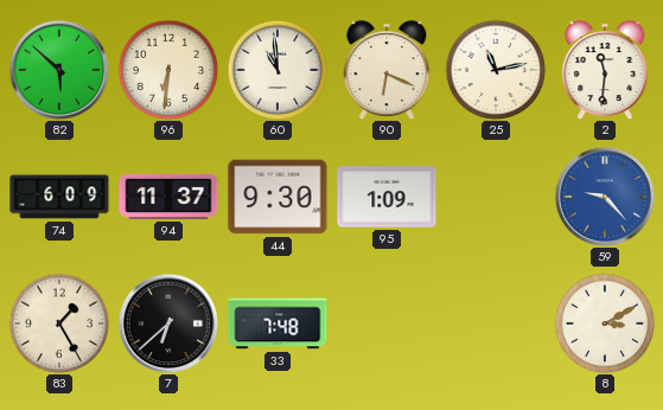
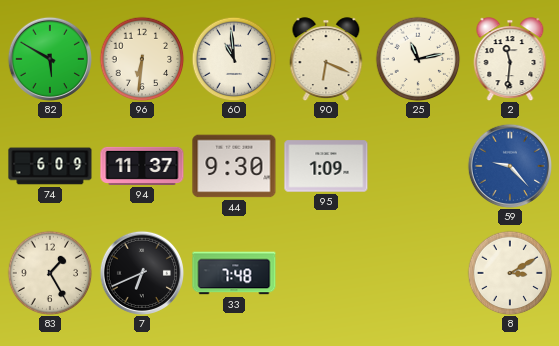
82: 5:52 -> 5:50 (49, 58)
7: 6:38 -> 6:41 (141, 272)
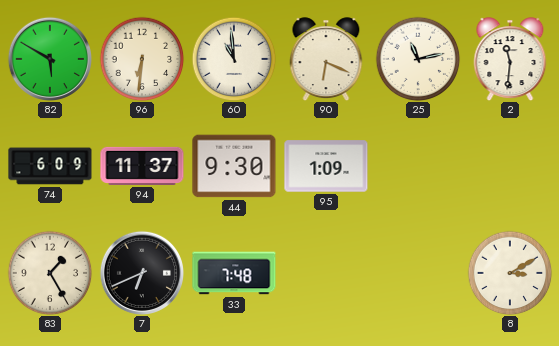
59: 9:23 -> none (509, 165)
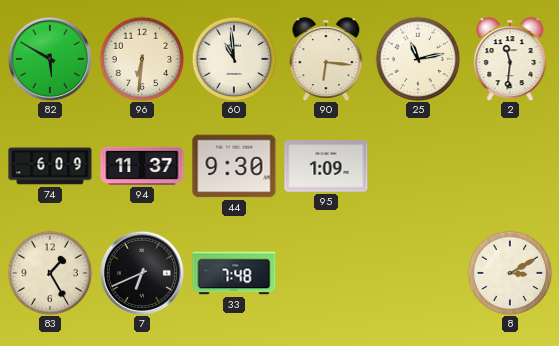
90: 6:19 -> 6:16 (326, 59)
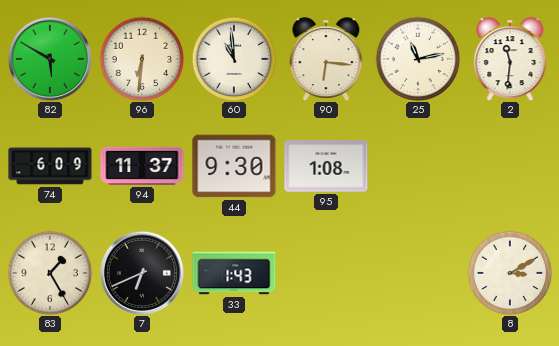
95: 1:09 -> 1:08 (326, 166)
33: 7:48 -> 1:43 (234, 273)
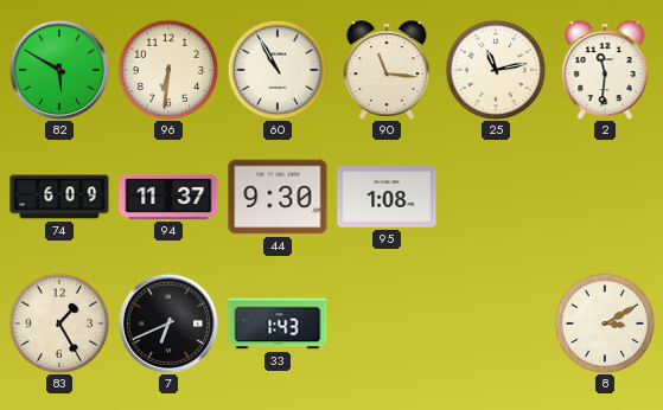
60: 10:59 -> 10:55 (278, 70)
90: 6:16 -> 11:16 (387, 70)
